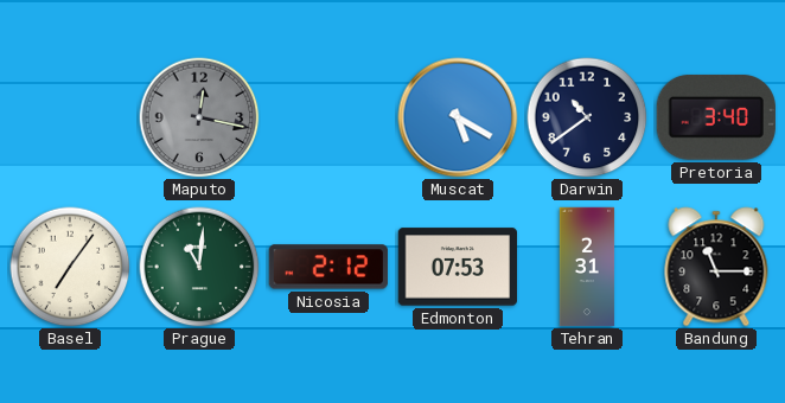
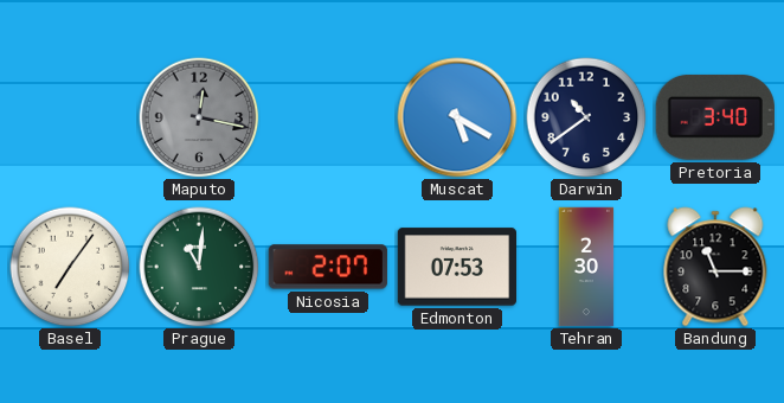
Nicosia: 2:12 -> 2:07 (327, 267)
Tehran: 2:31 -> 2:30 (586, 267)
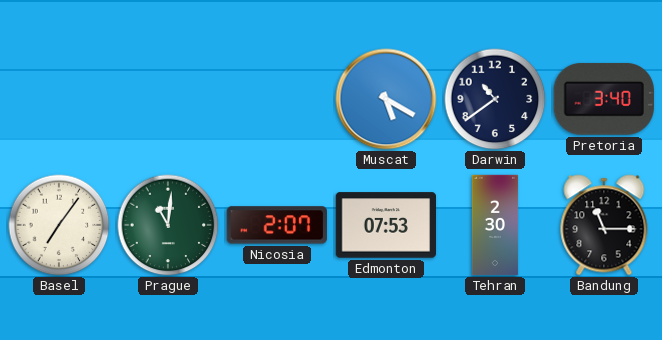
Maputo: 12:17 -> none (199, 117)
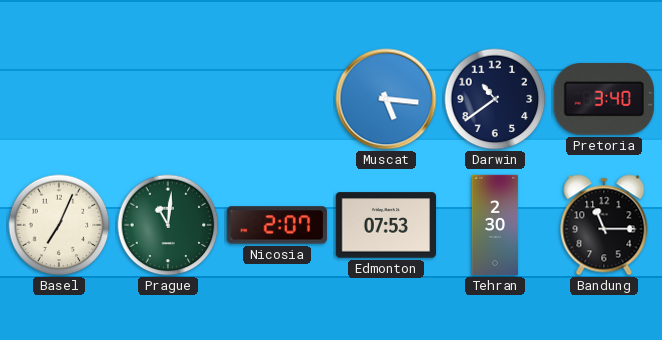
Muscat: 5:20 -> 5:16 (386, 99)
Basel: 7:06 -> 7:04 (59, 225)
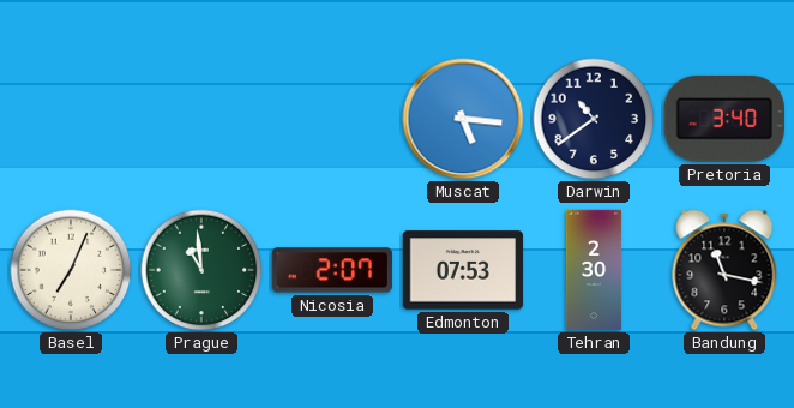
Prague: 11:01 -> 10:59 (201, 270)
Bandung: 11:15 -> 11:17 (724, 270)
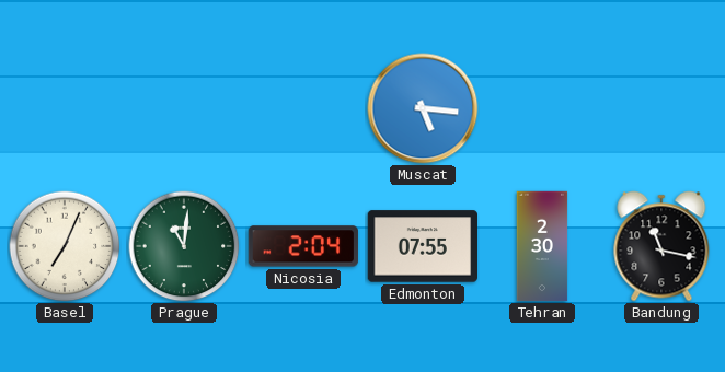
Darwin: 10:39 -> none (594, 119)
Pretoria: 3:40 -> none (724, 119)
Prague: 10:59 -> 11:01 (184, 246)
Nicosia: 2:07 -> 2:04 (302, 246)
Edmonton: 07:53 -> 07:55 (422, 246)
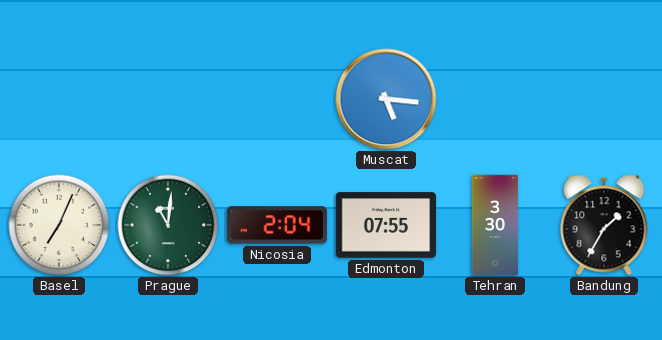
Tehran: 2:30 -> 3:30 (495, 225)
Bandung: 11:17 -> 1:35 (604, 225)
